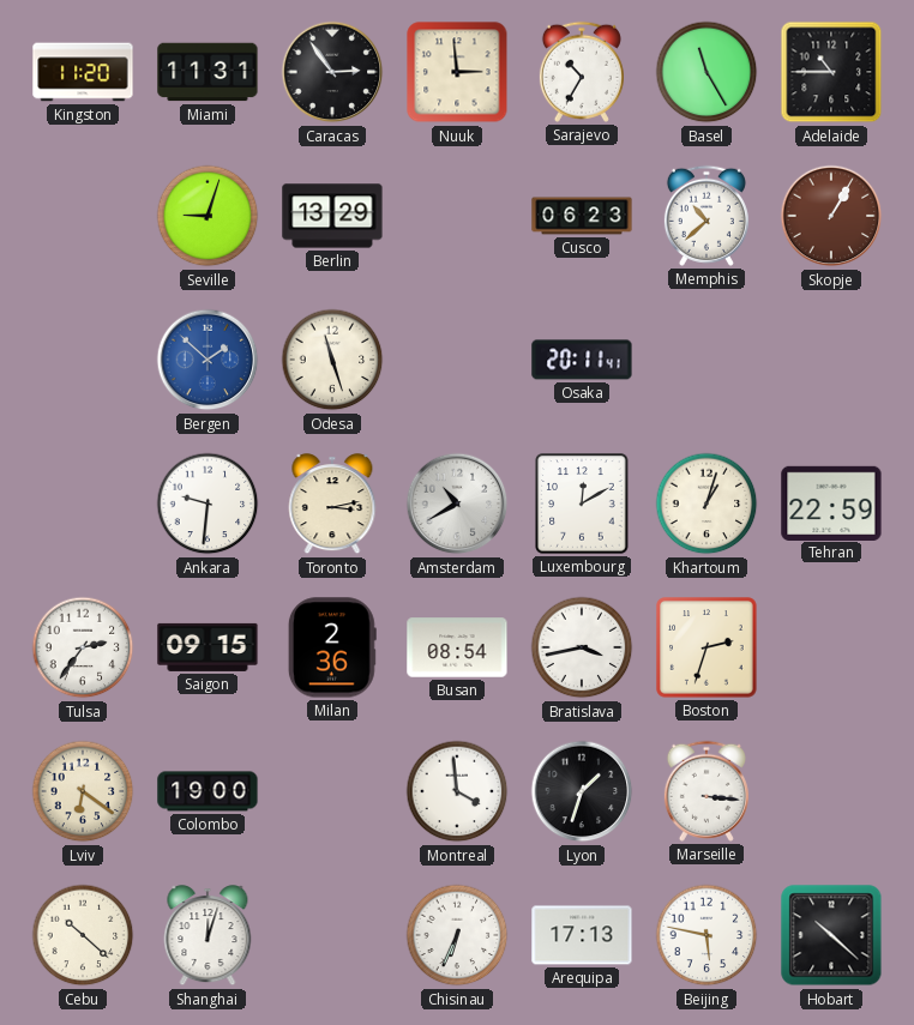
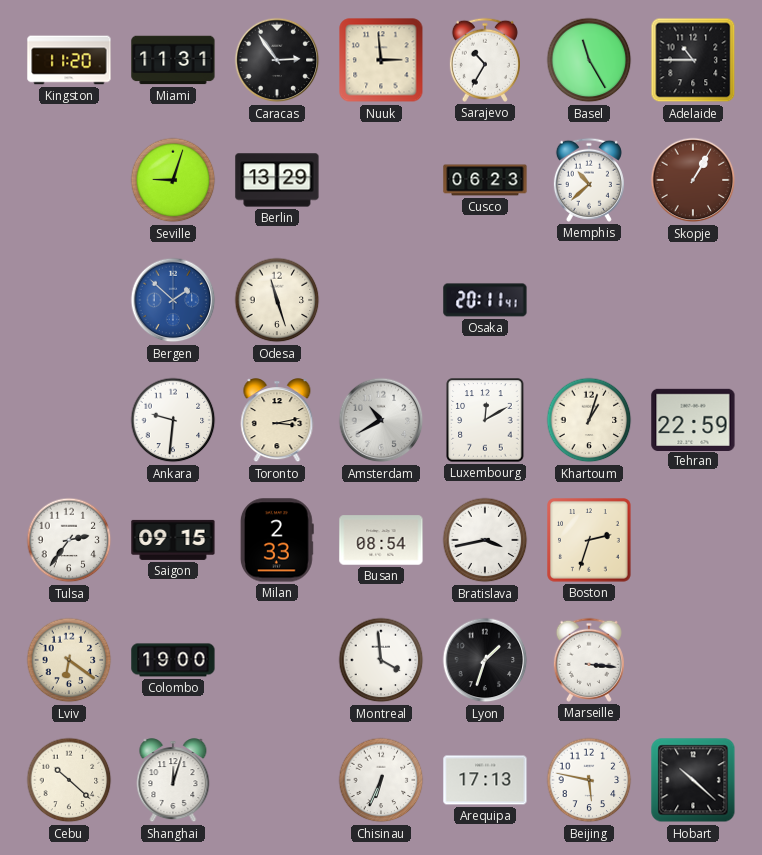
Milan: 2:36 -> 2:33 (277, 540)
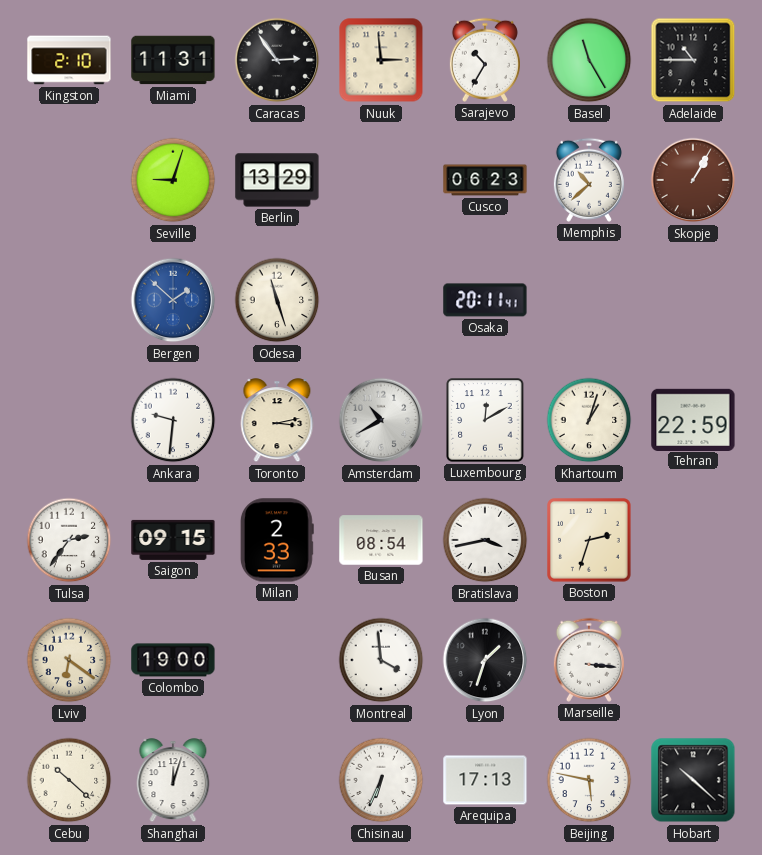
Kingston: 11:20 -> 2:10 (69, 60)
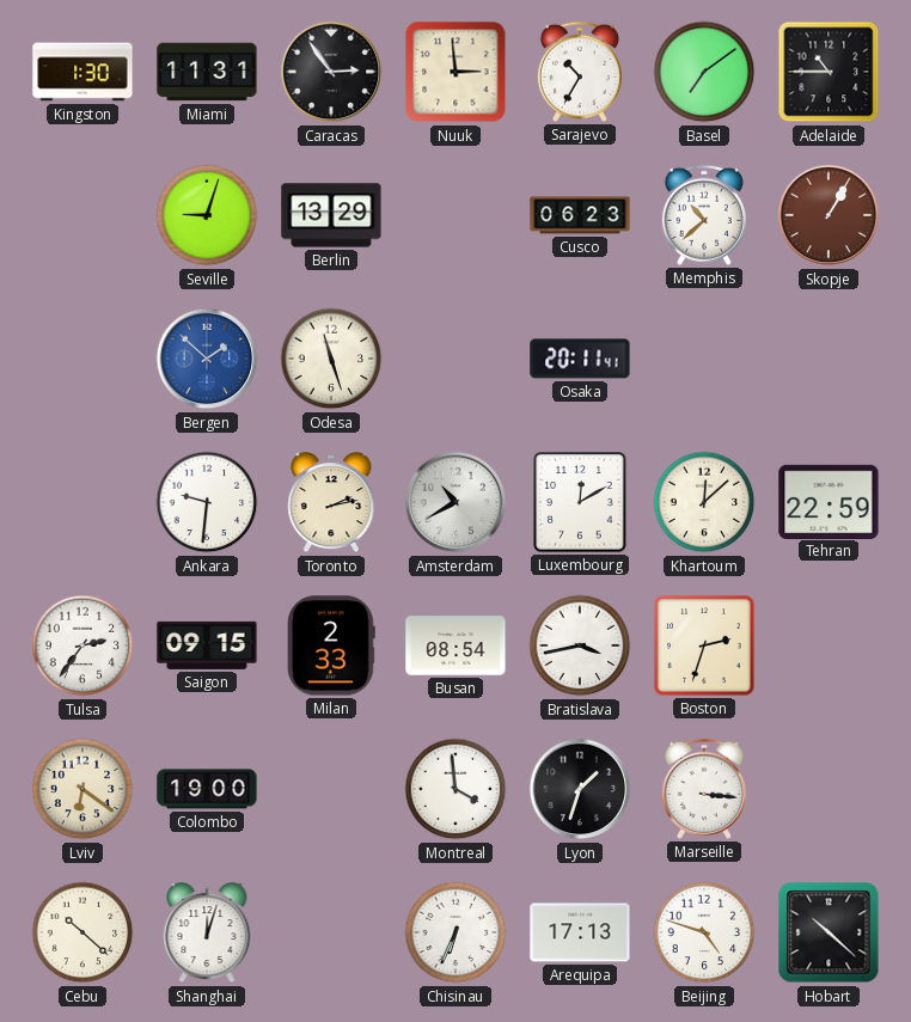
Kingston: 2:10 -> 1:30 (82, 72)
Basel: 11:25 -> 7:09 (704, 72)
Toronto: 3:13 -> 2:13 (331, 503)
Khartoum: 1:03 -> 12:08 (704, 502)
Beijing: 5:47 -> 4:48 (704, 932)
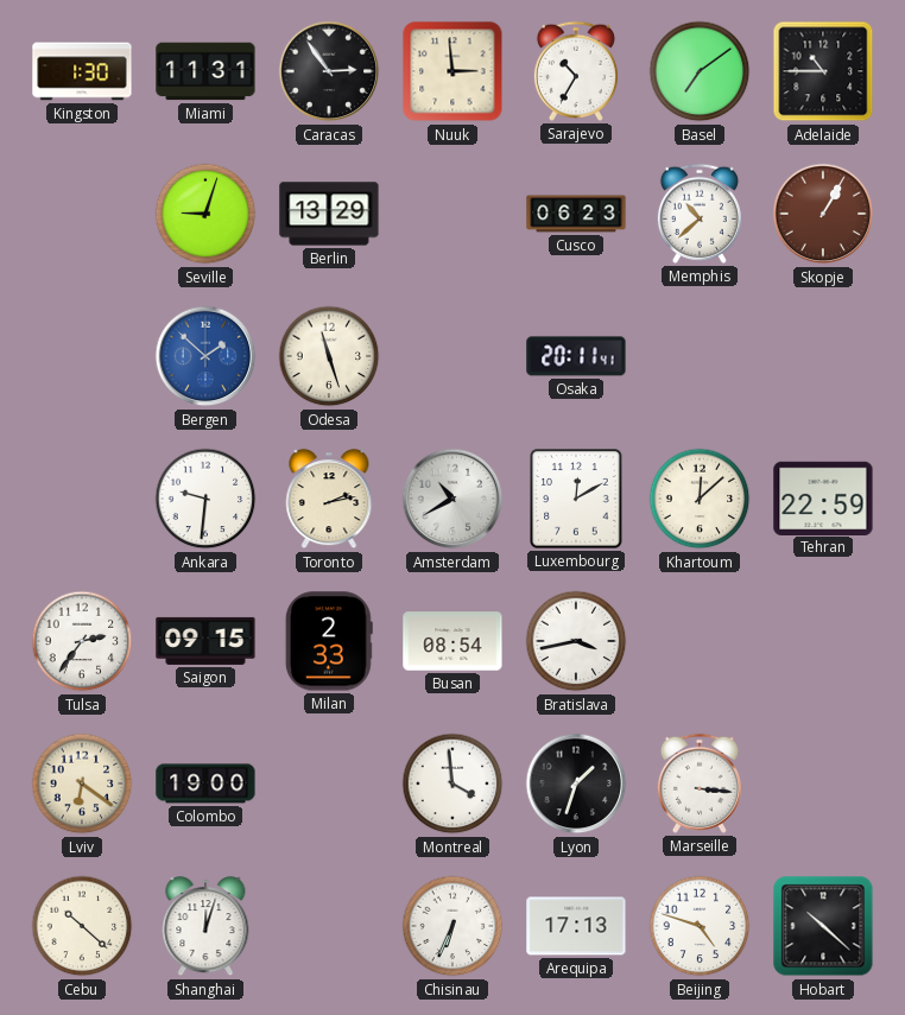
Boston: 2:33 -> none (704, 645)
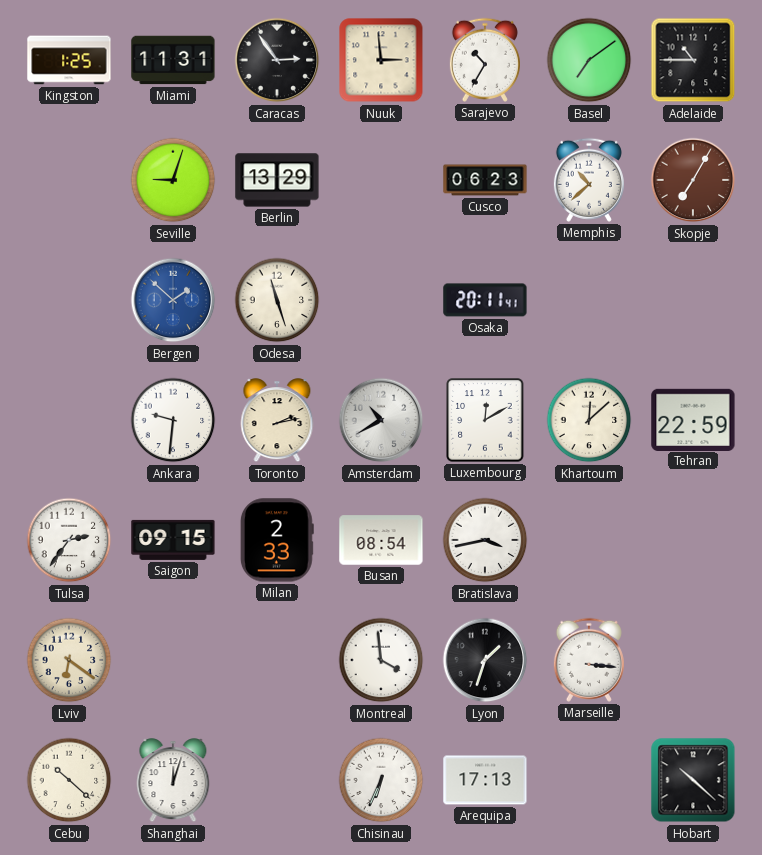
Kingston: 1:30 -> 1:25 (69, 60)
Skopje: 1:05 -> 7:05 (693, 180)
Colombo: 19:00 -> none (205, 784)
Beijing: 4:48 -> none (700, 926)
